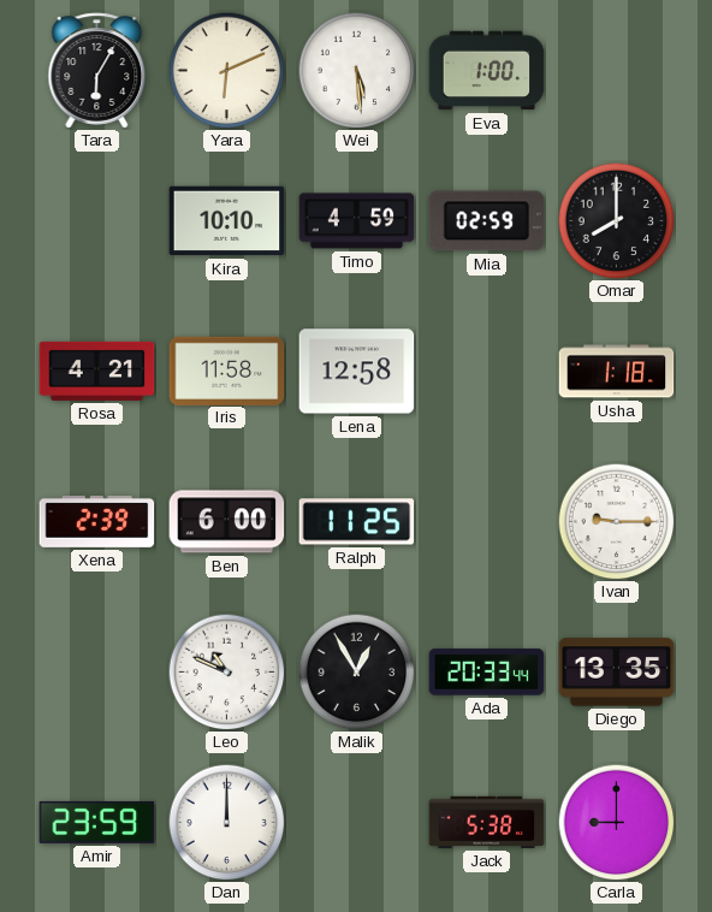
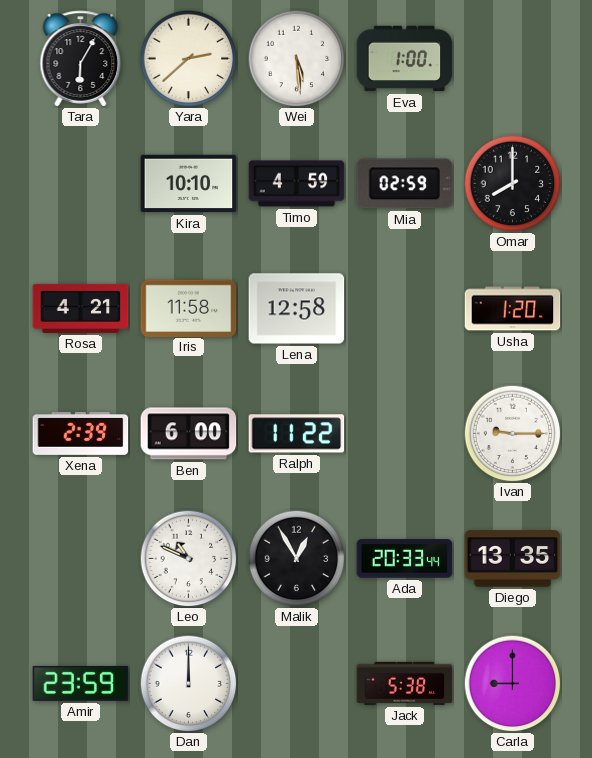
Yara: 6:11 -> 2:38 (188, 58)
Usha: 1:18 -> 1:20 (513, 309)
Ralph: 11:25 -> 11:22 (297, 434)
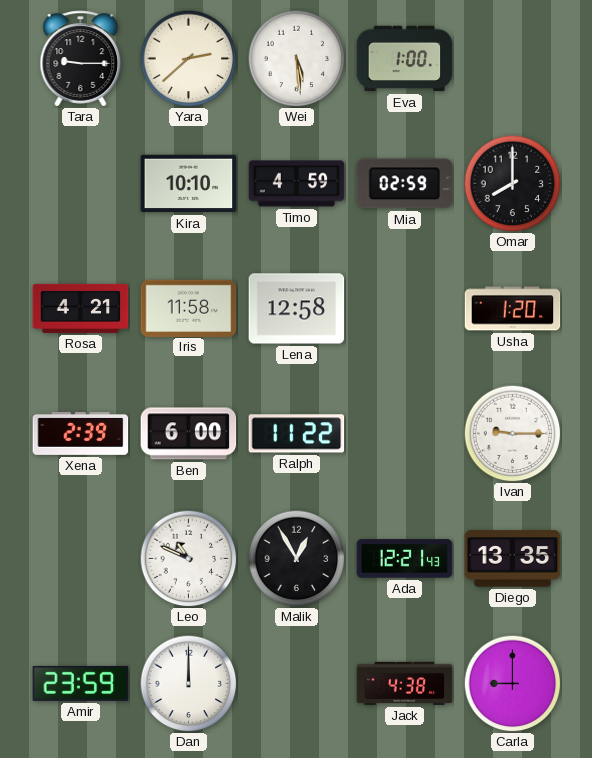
Tara: 6:05 -> 9:15 (81, 59)
Ada: 20:33 -> 12:21 (405, 559)
Jack: 5:38 -> 4:38 (405, 683)
